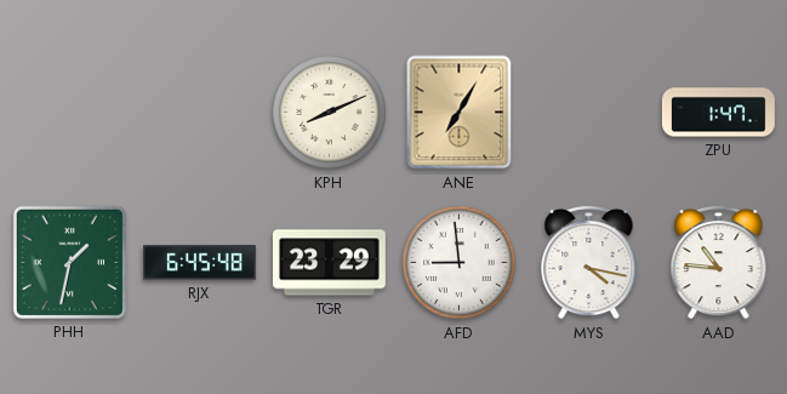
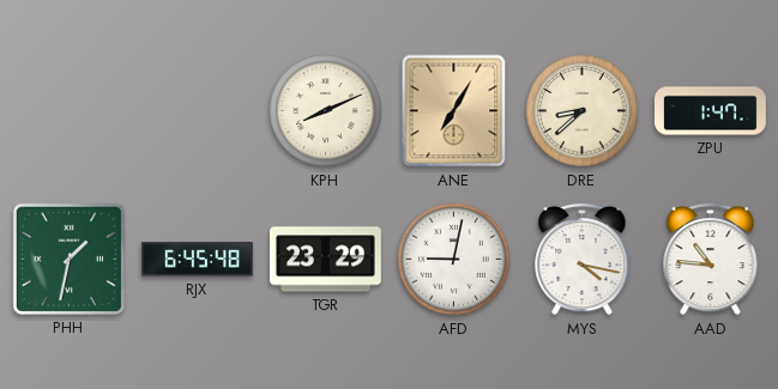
DRE: none -> 8:38 (583, 111)
AFD: 8:59 -> 9:02 (454, 260)
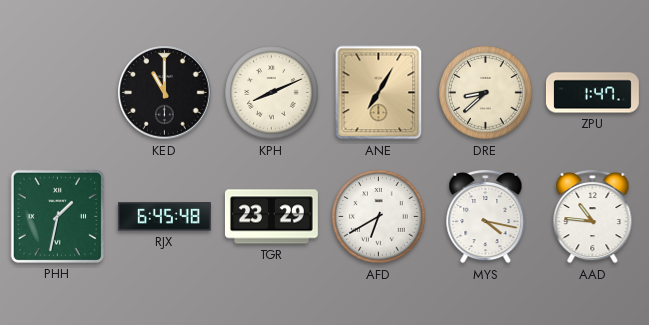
KED: none -> 11:00 (165, 93)
AFD: 9:02 -> 6:40 (379, 217)
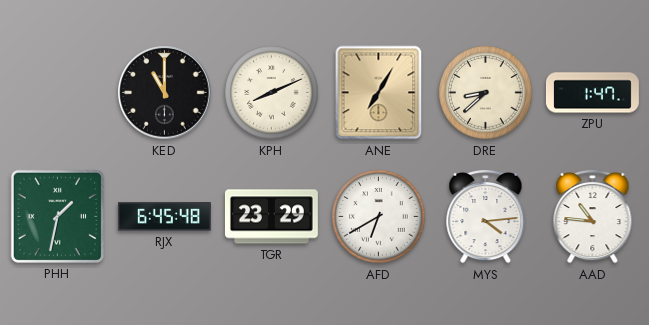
MYS: 4:17 -> 4:14 (486, 216)
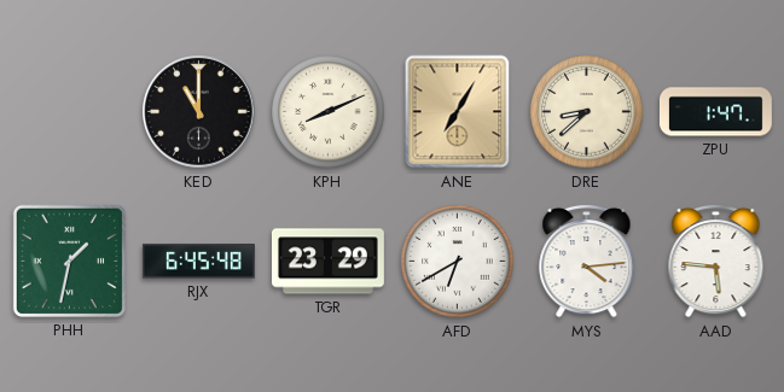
AAD: 10:46 -> 5:46 (716, 261)
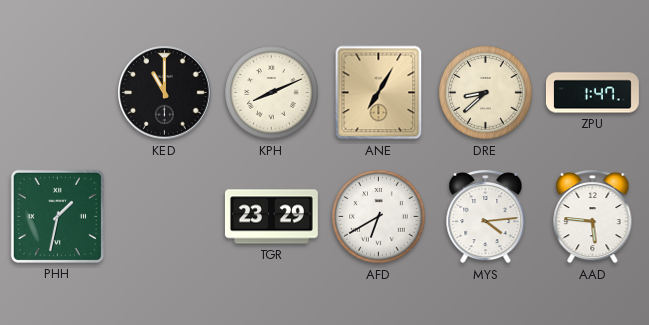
RJX: 6:45 -> none (198, 262)
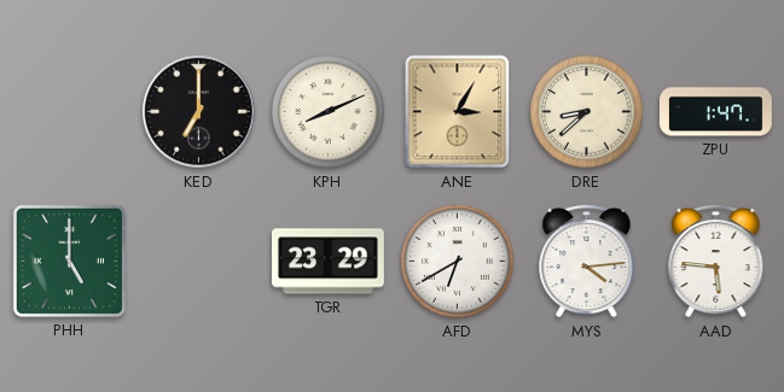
KED: 11:00 -> 7:00 (199, 112)
ANE: 7:05 -> 3:05 (458, 112)
PHH: 1:32 -> 5:00 (69, 261)
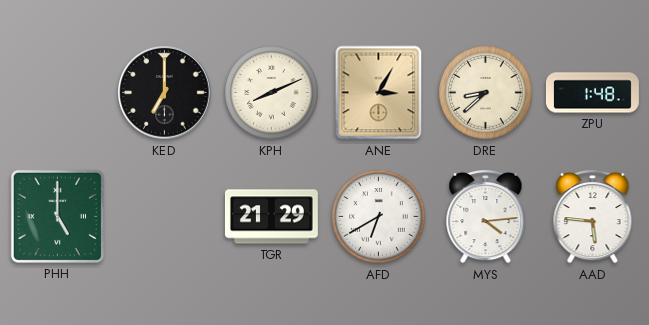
ZPU: 1:47 -> 1:48 (592, 93)
TGR: 23:29 -> 21:29 (271, 217)
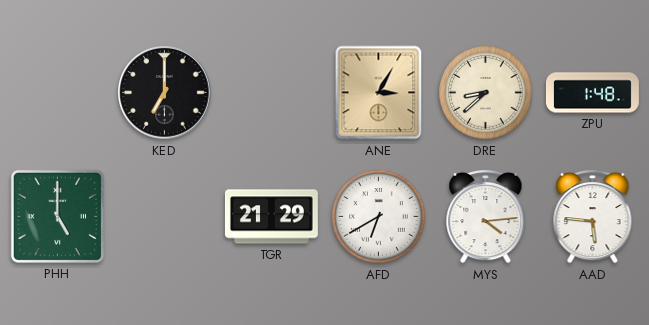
KPH: 8:11 -> none (272, 93)
